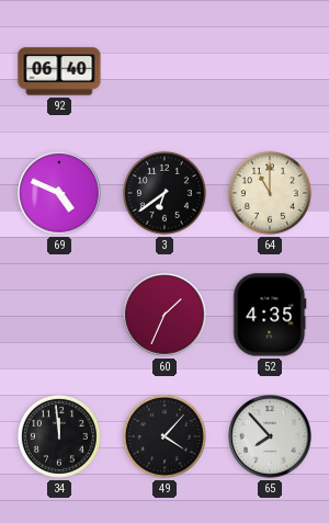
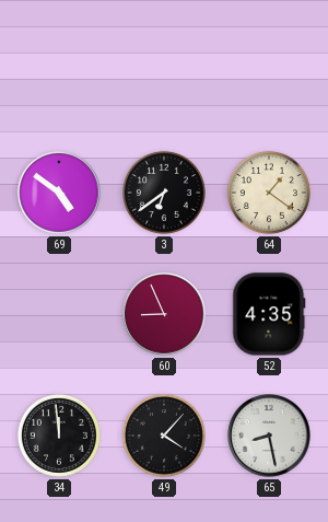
92: 06:40 -> none (59, 71)
69: 4:49 -> 4:51 (59, 193)
64: 11:00 -> 1:21 (269, 193)
60: 1:34 -> 8:56 (164, 314)
65: 7:53 -> 8:28 (269, 436)
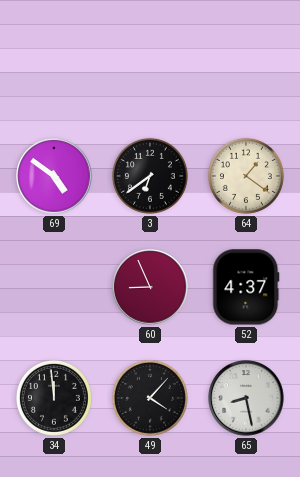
52: 4:35 -> 4:37 (246, 287)
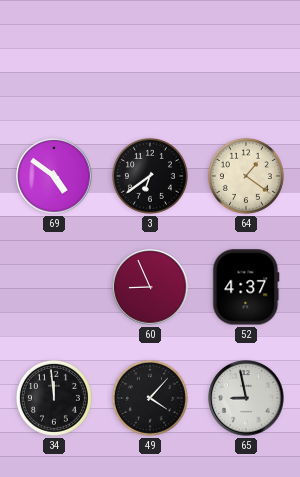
65: 8:28 -> 8:58 (246, 398)
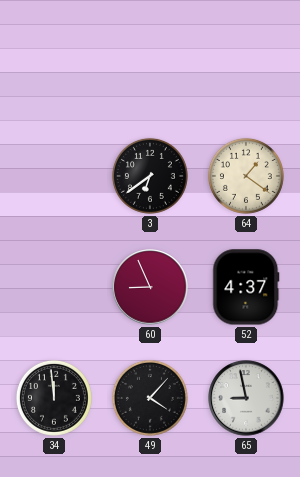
69: 4:51 -> none (54, 176)
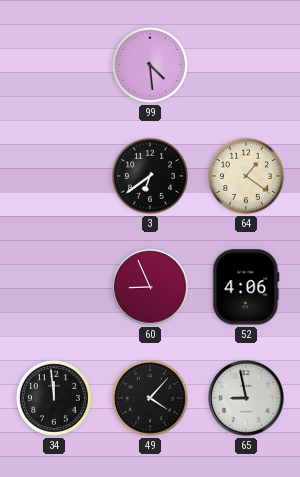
99: none -> 4:29 (150, 65)
52: 4:37 -> 4:06 (246, 287)
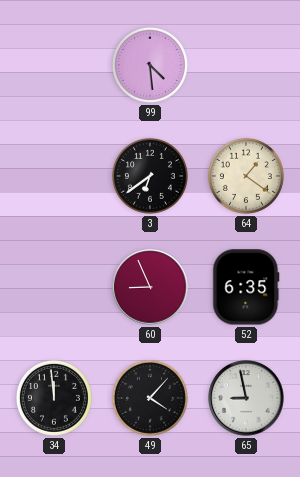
52: 4:06 -> 6:35 (246, 287)
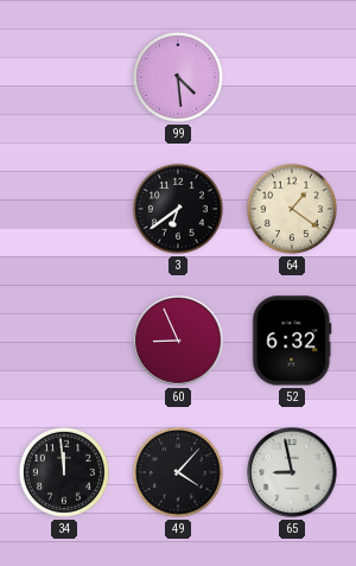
52: 6:35 -> 6:32 (292, 341)
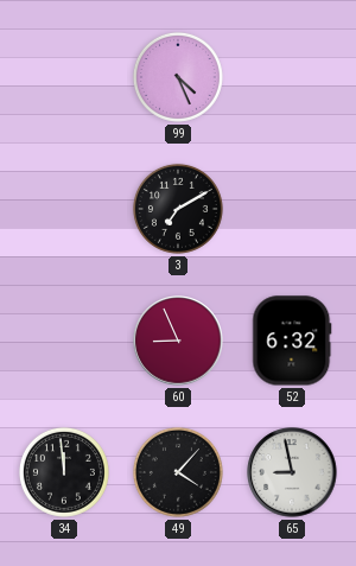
99: 4:29 -> 4:26 (178, 77)
3: 6:39 -> 7:10 (178, 209)
64: 1:21 -> none (292, 209)
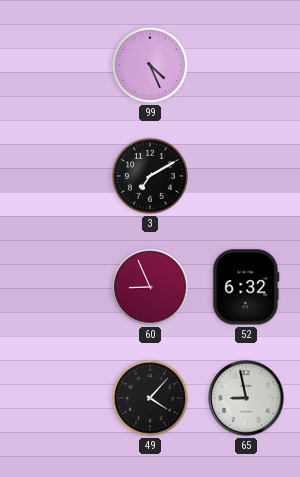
34: 11:59 -> none (64, 472)
